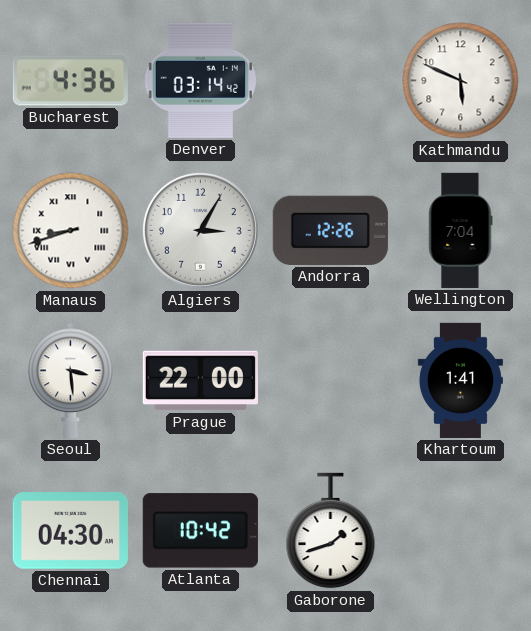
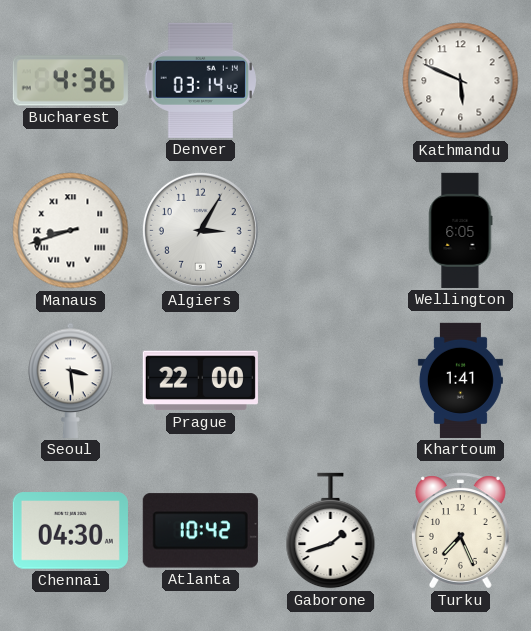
Andorra: 12:26 -> none (330, 230)
Wellington: 7:04 -> 6:05 (460, 230)
Turku: none -> 7:26 (460, 531)
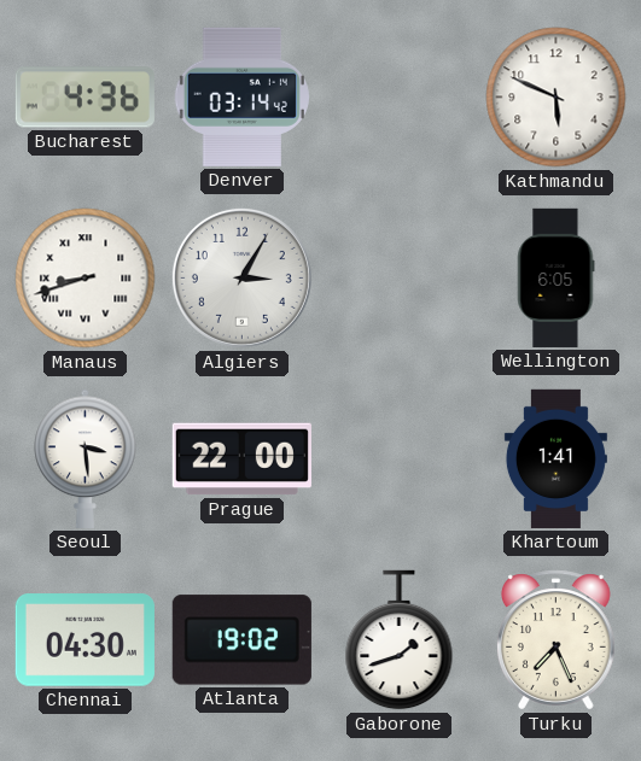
Atlanta: 10:42 -> 19:02 (241, 640)
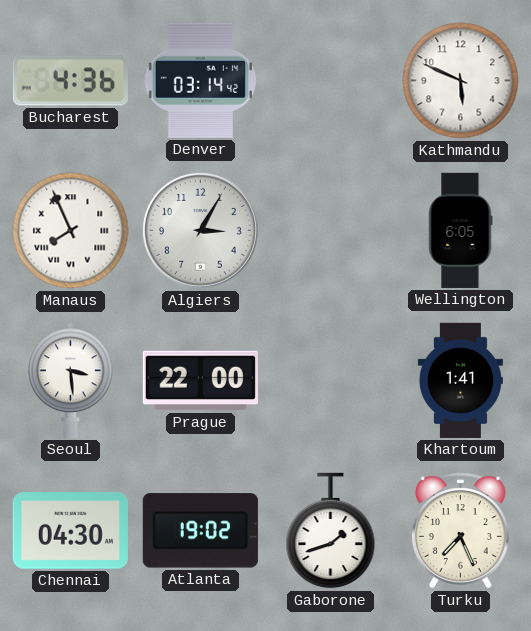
Manaus: 8:42 -> 7:56 (71, 231)
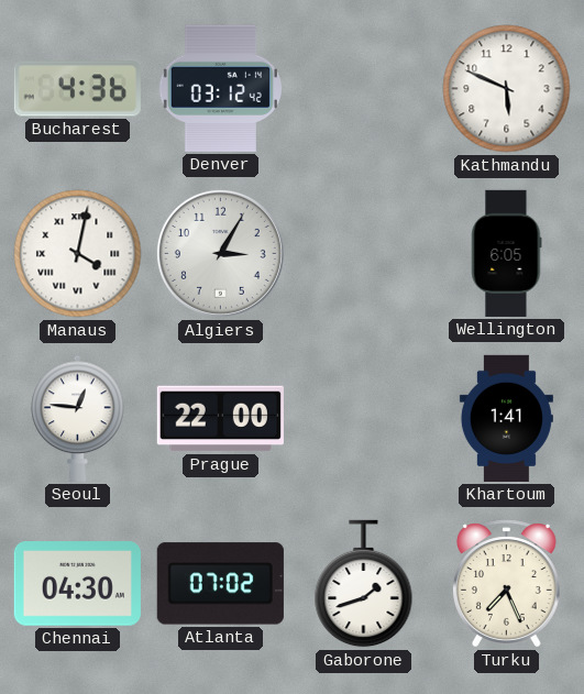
Denver: 03:14 -> 03:12 (220, 88)
Manaus: 7:56 -> 4:02 (78, 254)
Seoul: 3:29 -> 12:46 (78, 418)
Atlanta: 19:02 -> 07:02 (220, 584)
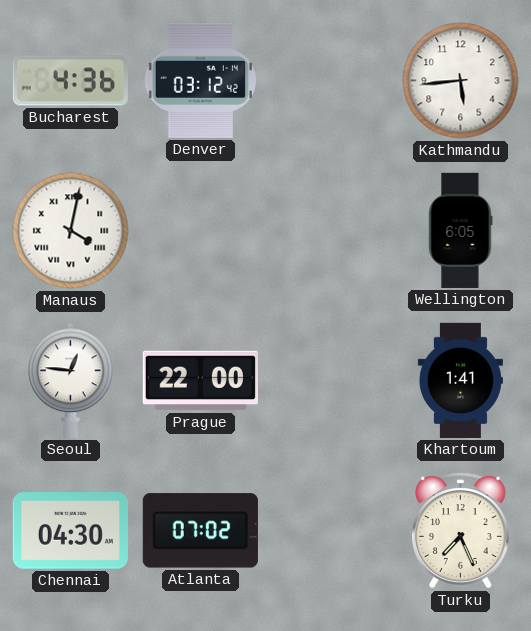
Kathmandu: 5:49 -> 5:44 (461, 81)
Algiers: 3:05 -> none (220, 253)
Gaborone: 1:42 -> none (364, 584)
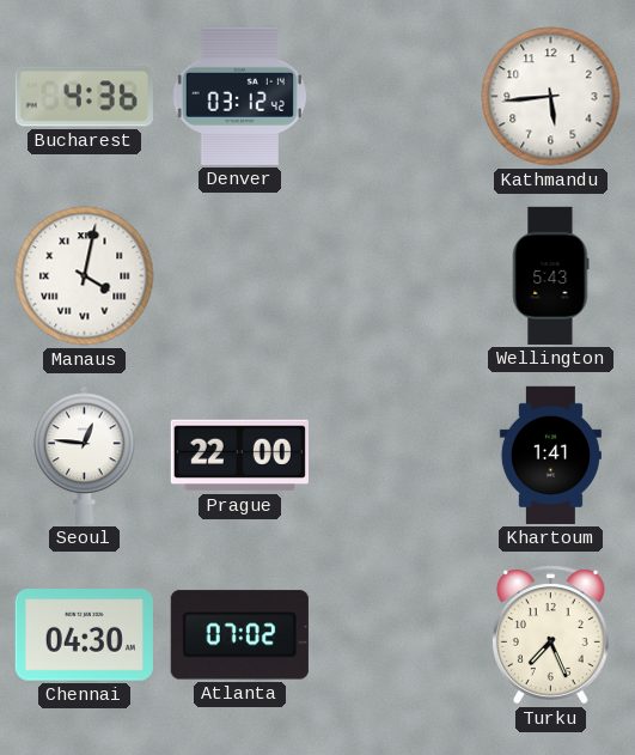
Wellington: 6:05 -> 5:43 (550, 275)
